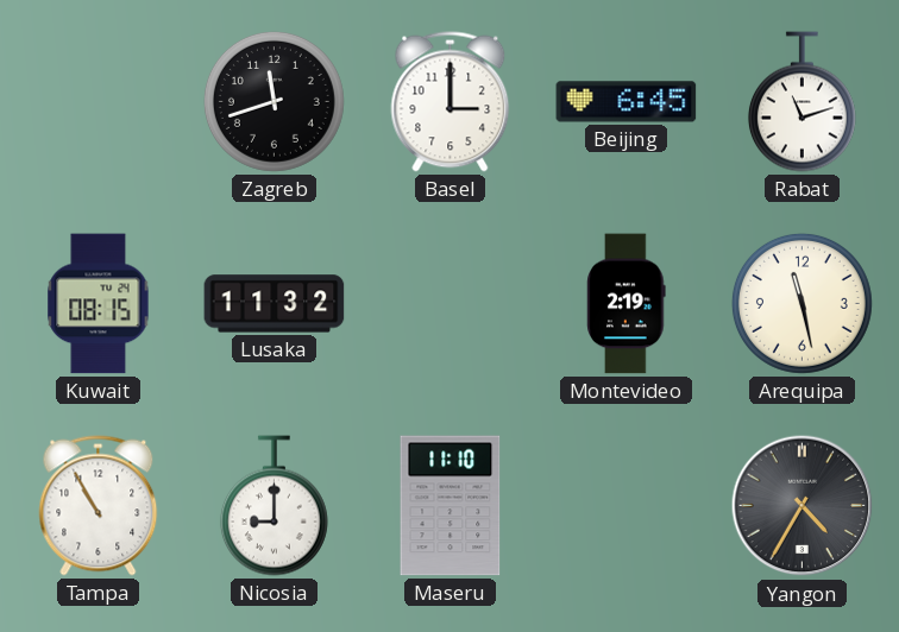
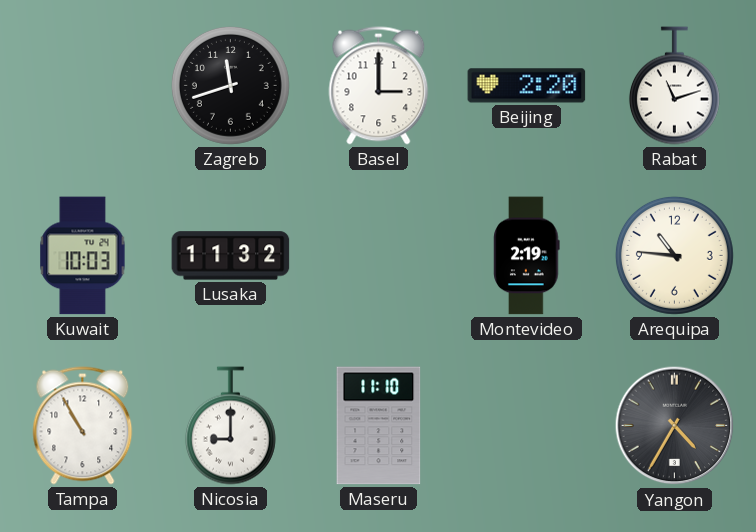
Beijing: 6:45 -> 2:20 (527, 86)
Kuwait: 08:15 -> 10:03 (83, 256)
Arequipa: 11:28 -> 10:46 (674, 255)
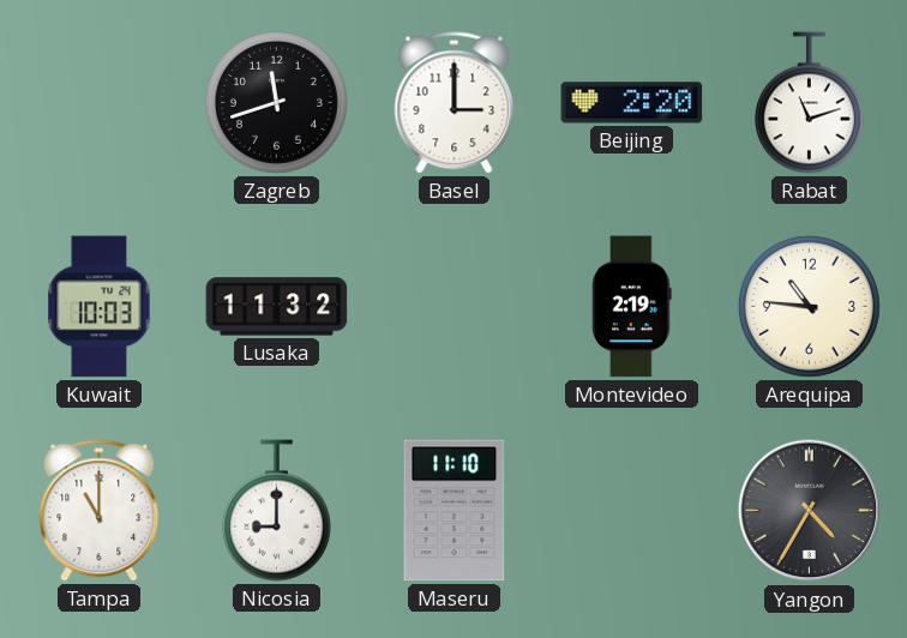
Tampa: 10:55 -> 11:00 (100, 511)
